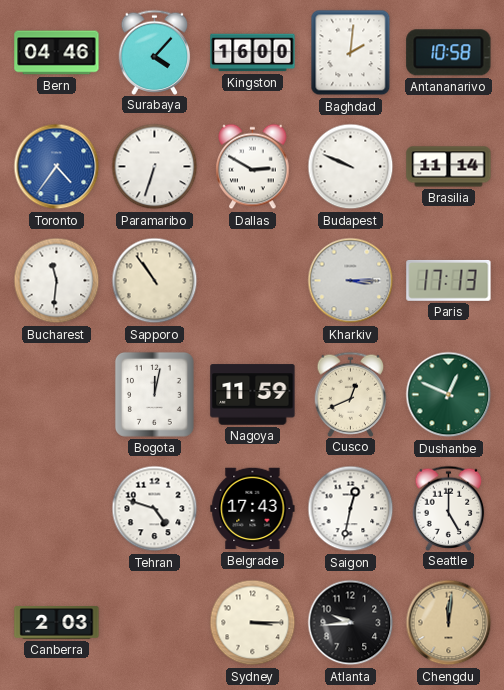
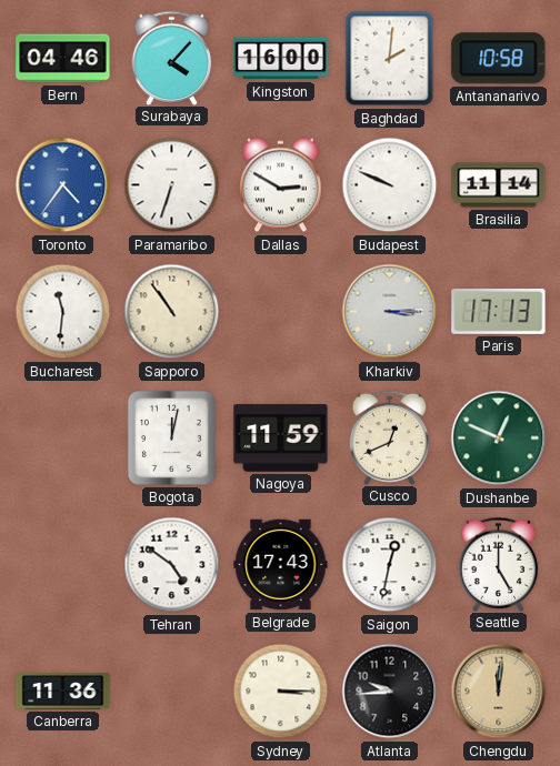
Tehran: 4:48 -> 4:51 (172, 565)
Canberra: 2:03 -> 11:36 (63, 692)
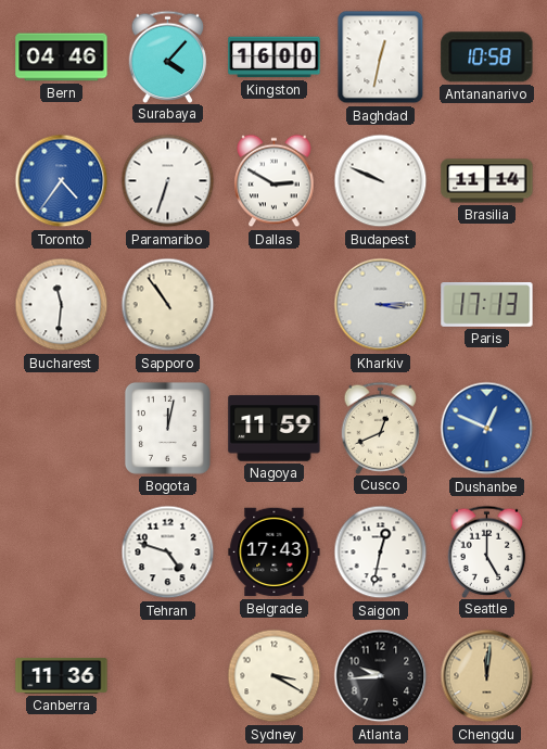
Baghdad: 2:01 -> 12:32 (381, 58)
Dushanbe dial: green -> blue (487, 429)
Tehran: 4:51 -> 4:48 (168, 553)
Sydney: 3:15 -> 3:20 (275, 676)
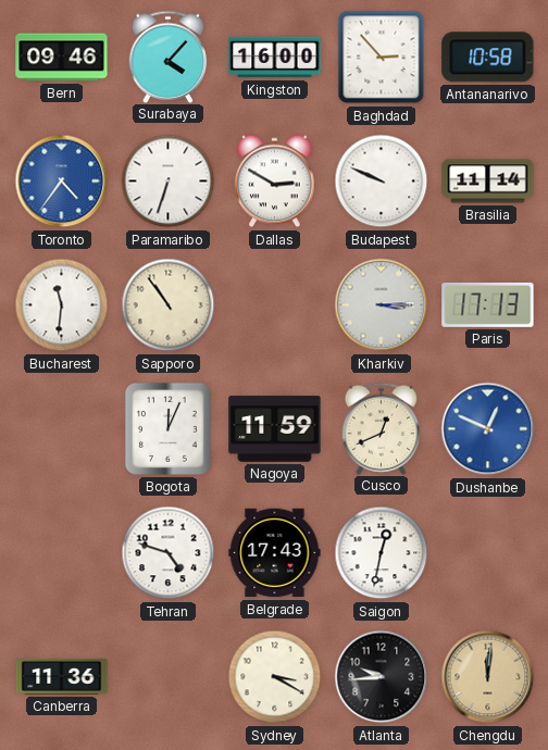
Bern: 04:46 -> 09:46 (62, 58)
Baghdad: 12:32 -> 2:53 (382, 58)
Bogota: 12:02 -> 12:04 (167, 428)
Seattle: 5:00 -> none (487, 551)
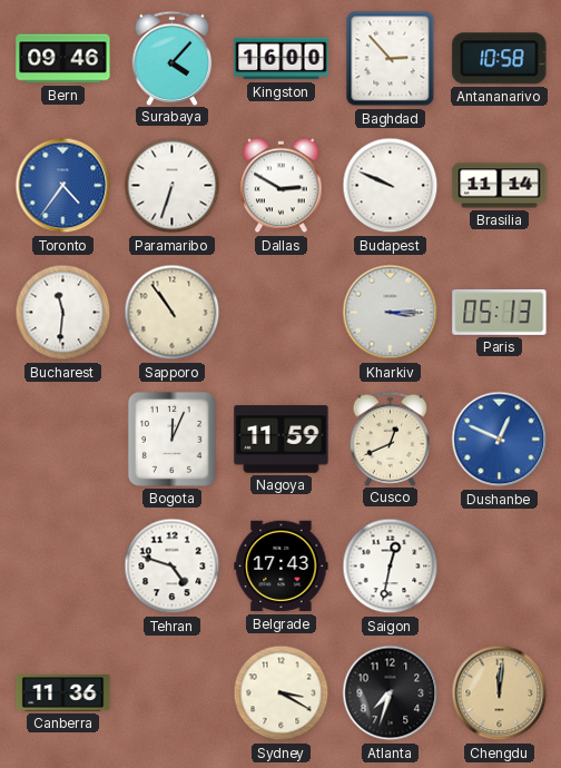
Paris: 17:13 -> 05:13 (500, 313)
Atlanta: 9:44 -> 7:33 (391, 693)
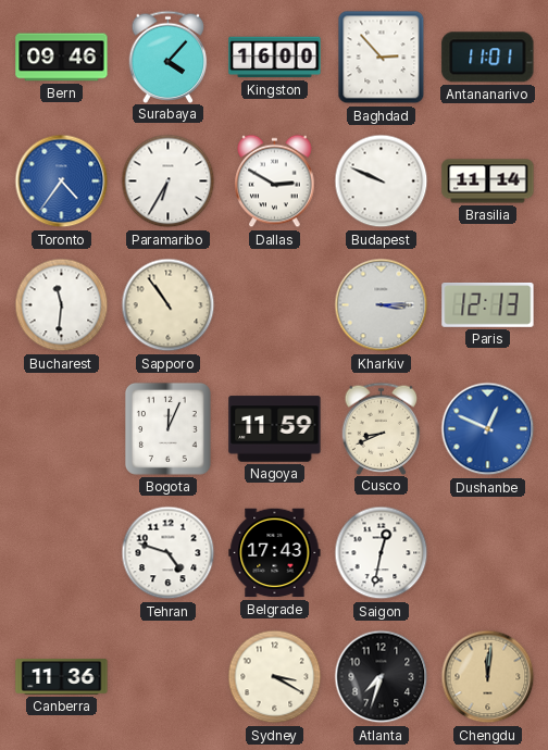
Antananarivo: 10:58 -> 11:01 (488, 58)
Paramaribo: 6:33 -> 6:35 (169, 182)
Paris: 05:13 -> 12:13 (488, 305)
Cusco: 12:41 -> 8:41 (382, 428)
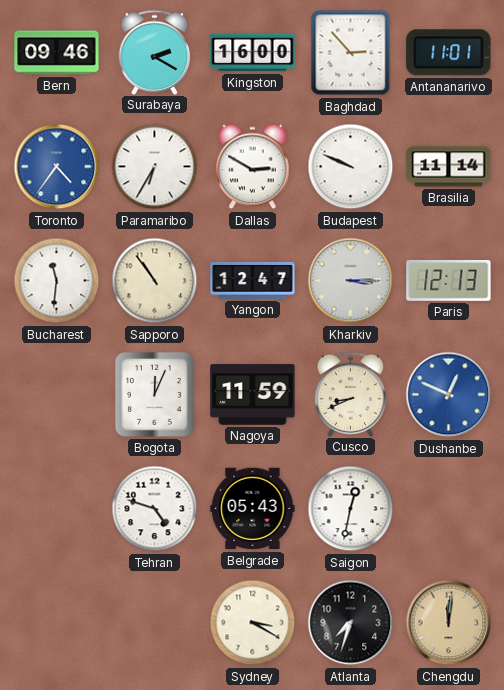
Surabaya: 4:07 -> 2:20 (155, 52)
Yangon: none -> 12:47 (253, 280)
Belgrade: 17:43 -> 05:43 (253, 509)
Canberra: 11:36 -> none (62, 677)
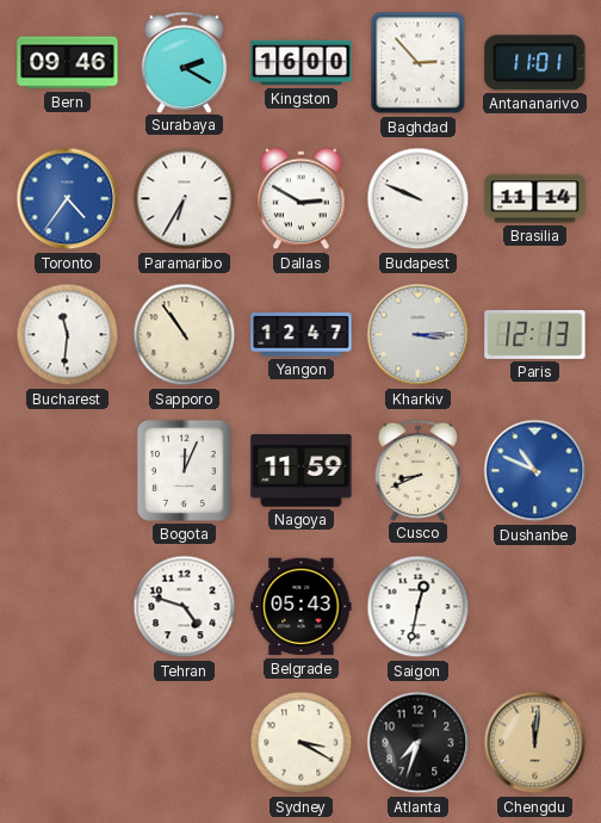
Dushanbe: 12:49 -> 10:49 (535, 471)
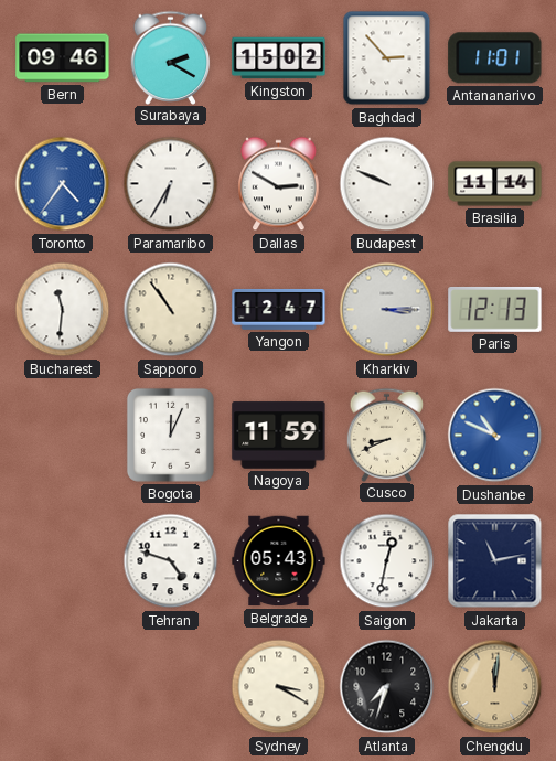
Kingston: 16:00 -> 15:02 (279, 58)
Jakarta: none -> 11:13 (495, 561)
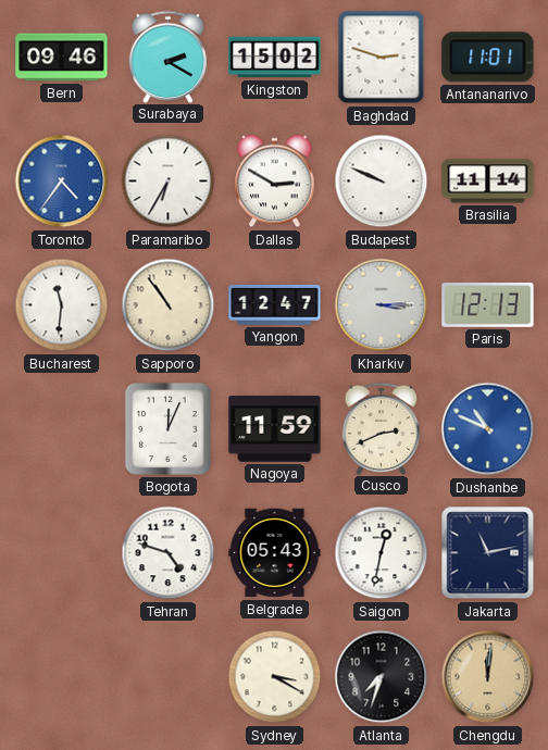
Baghdad: 2:53 -> 2:48 (382, 58)
Cusco: 8:41 -> 2:41 (382, 428)
